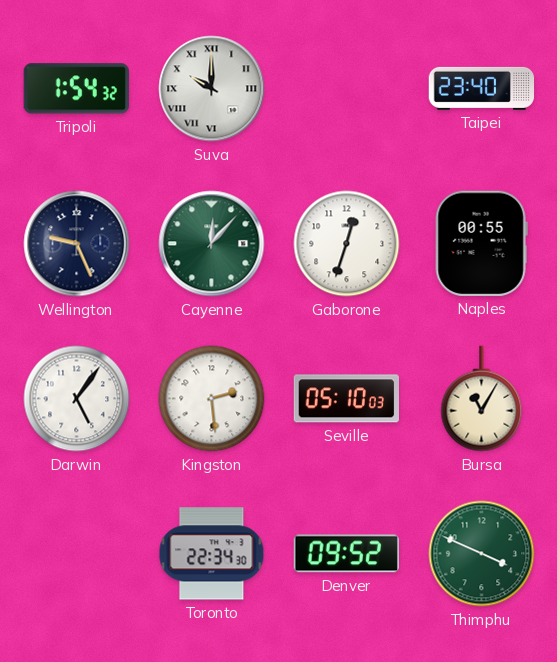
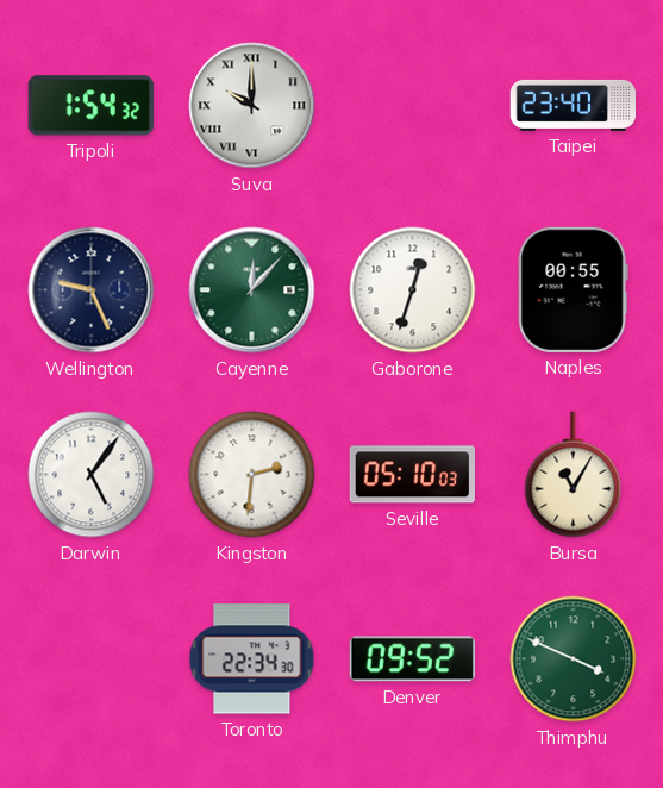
Kingston: 2:29 -> 2:31 (252, 475)
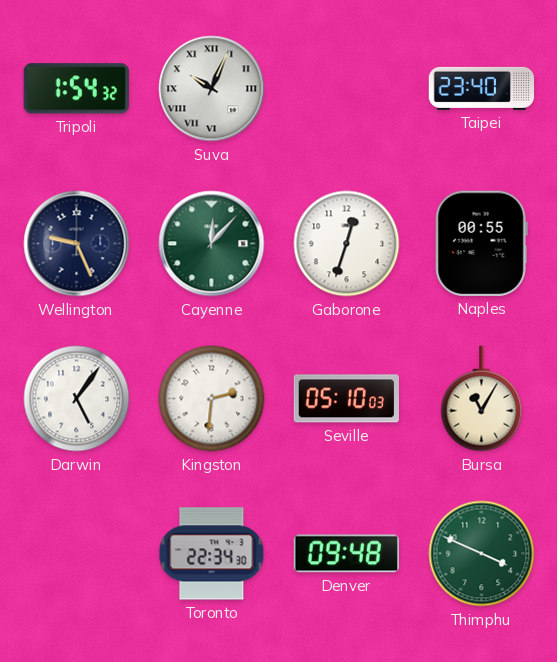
Suva: 10:00 -> 10:04 (212, 89)
Denver: 09:52 -> 09:48 (346, 554)
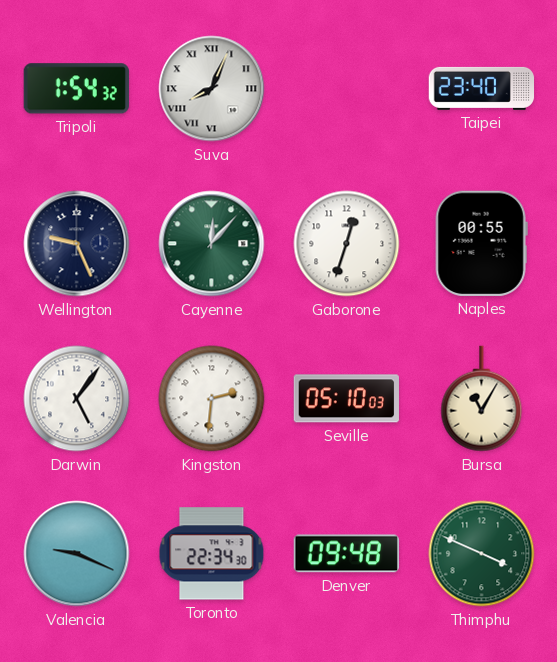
Suva: 10:04 -> 8:04 (212, 89)
Valencia: none -> 9:19 (77, 554)
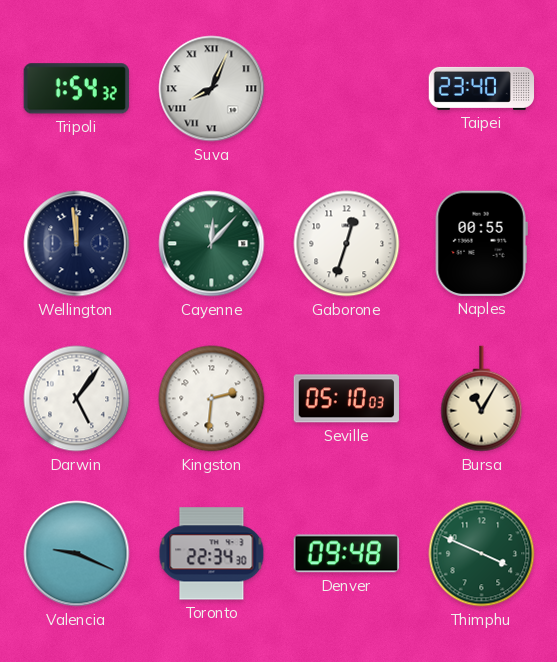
Wellington: 9:26 -> 11:59 (77, 244)
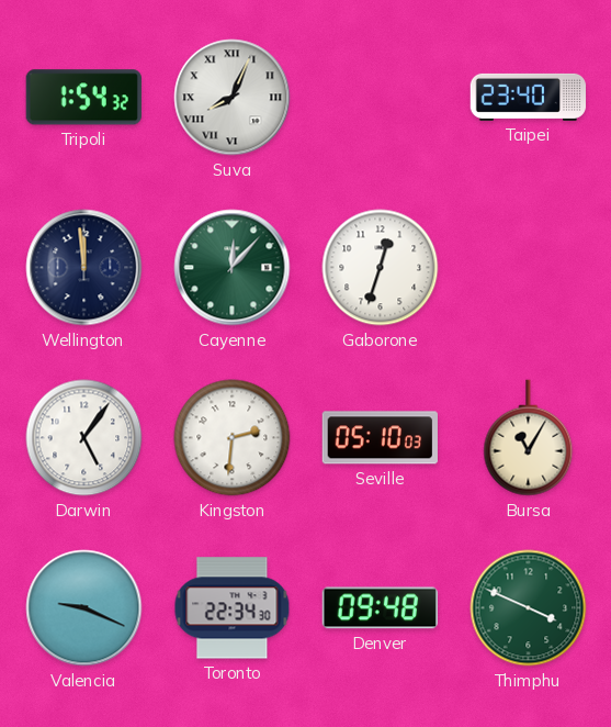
Naples: 00:55 -> none (481, 243)
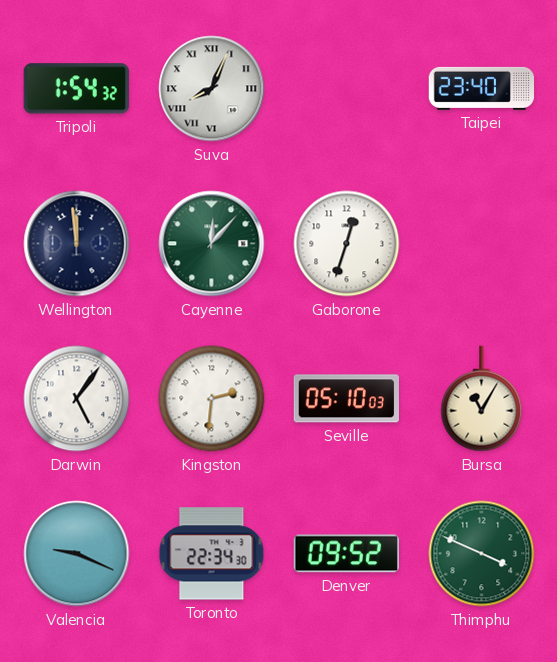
Denver: 09:48 -> 09:52 (346, 554)
